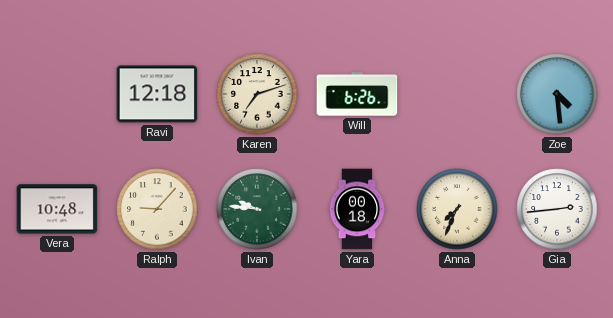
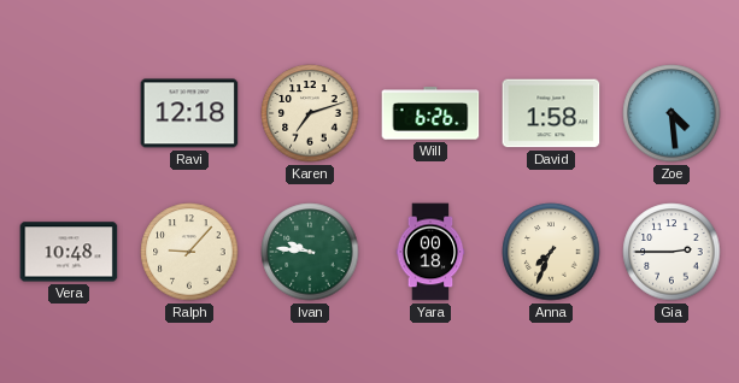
David: none -> 1:58 (551, 113)
Gia: 2:44 -> 2:45 (671, 252)
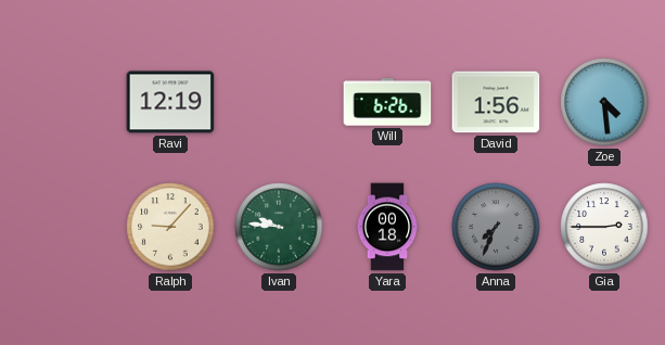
Ravi: 12:18 -> 12:19 (170, 102)
Karen: 7:12 -> none (310, 113)
David: 1:58 -> 1:56 (496, 102)
Vera: 10:48 -> none (69, 252)
Anna dial: cream -> grey (496, 227)
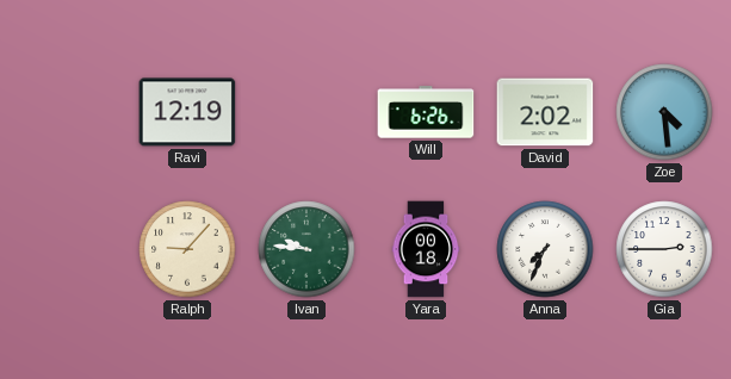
David: 1:56 -> 2:02 (545, 112)
Anna dial: grey -> white (545, 249)
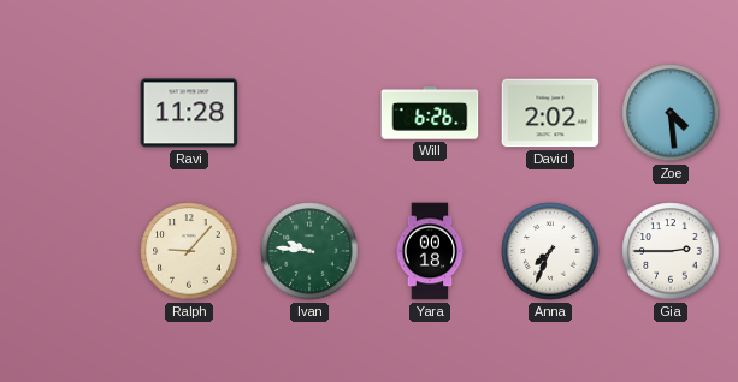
Ravi: 12:19 -> 11:28 (189, 113)
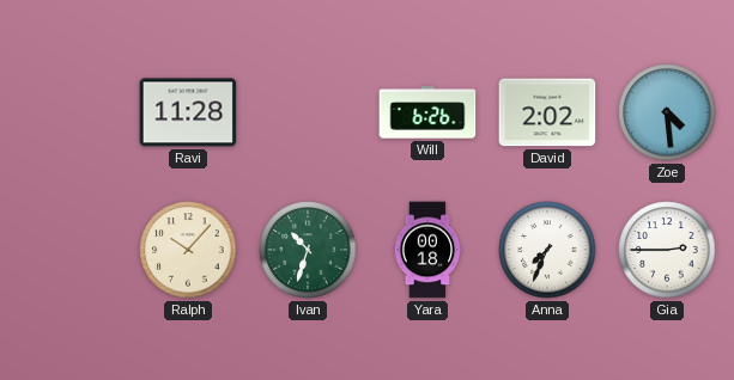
Ralph: 9:07 -> 10:07 (188, 250)
Ivan: 9:46 -> 10:33 (308, 250)
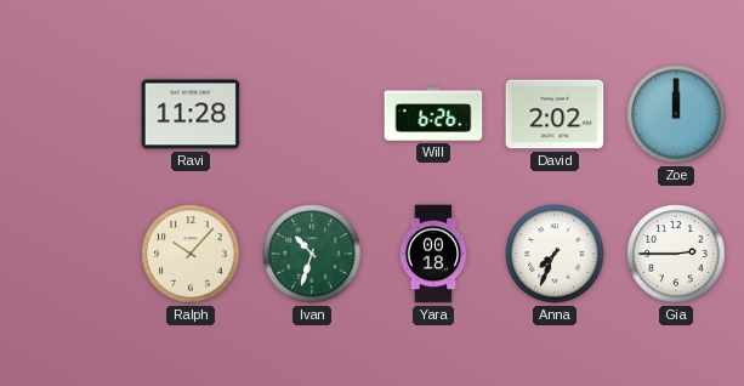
Zoe: 4:29 -> 12:00 (676, 114)
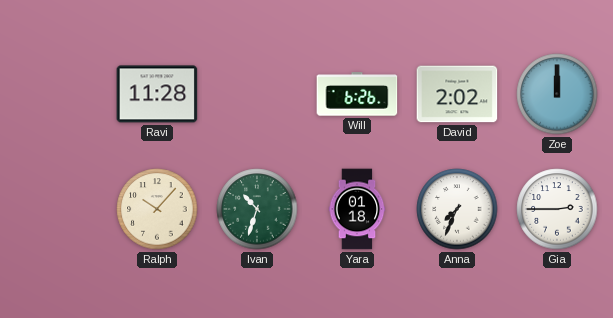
Yara: 00:18 -> 01:18 (357, 209)
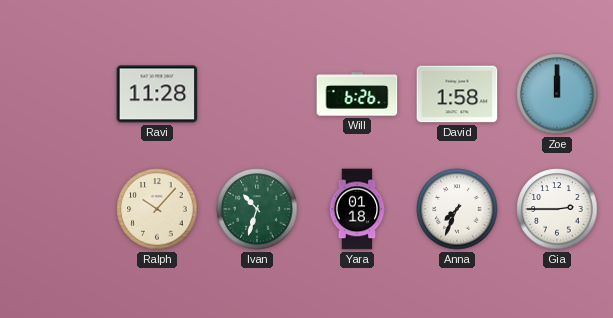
David: 2:02 -> 1:58 (457, 94)
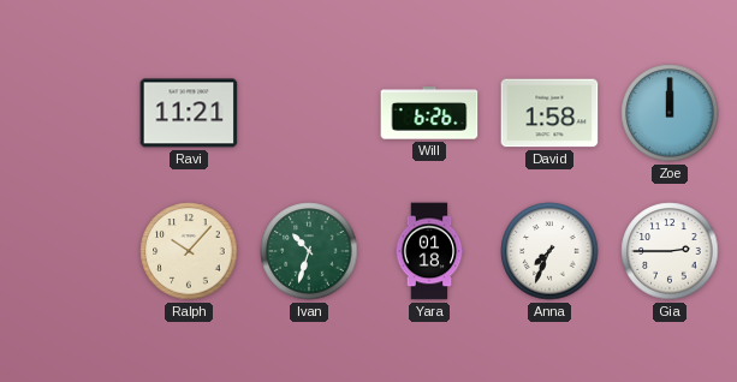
Ravi: 11:28 -> 11:21 (189, 113)
